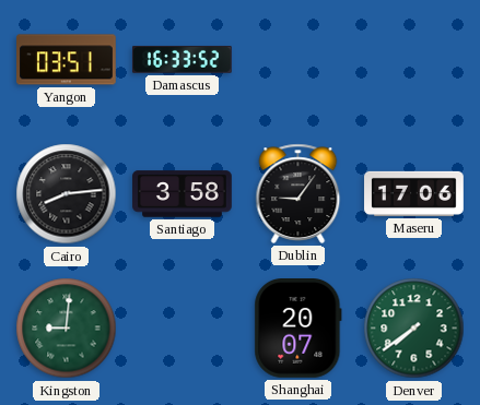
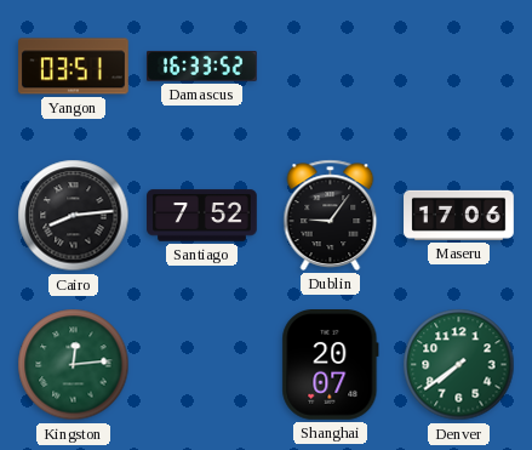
Santiago: 3:58 -> 7:52 (202, 216)
Kingston: 9:01 -> 12:14 (74, 365)
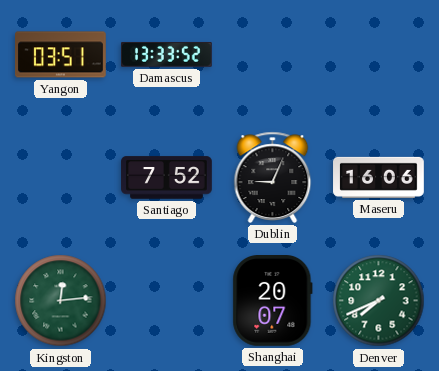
Damascus: 16:33 -> 13:33 (166, 54)
Cairo: 8:14 -> none (74, 216)
Dublin: 9:06 -> 9:04 (273, 177)
Maseru: 17:06 -> 16:06 (379, 177)
Denver: 7:39 -> 7:41 (379, 301)
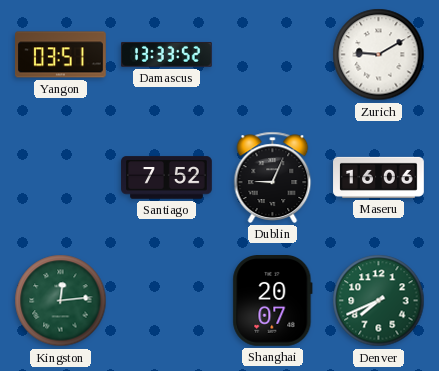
Zurich: none -> 9:10 (379, 55)
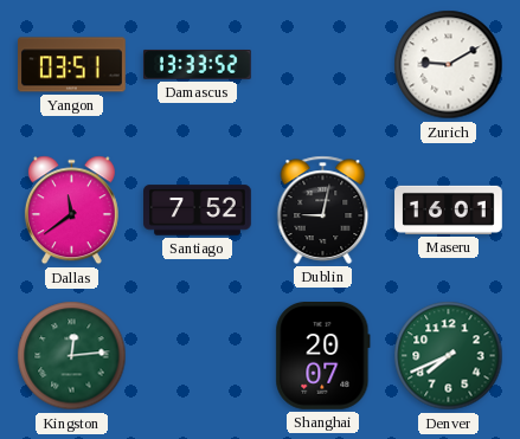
Dallas: none -> 11:39 (71, 211)
Dublin: 9:04 -> 9:02 (323, 209)
Maseru: 16:06 -> 16:01 (449, 209)
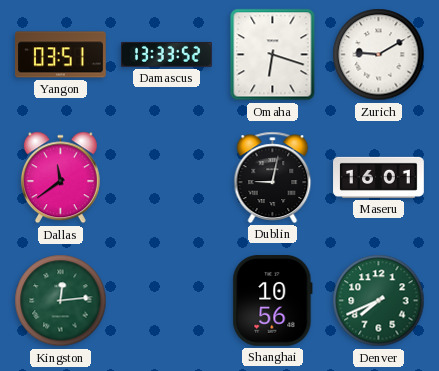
Omaha: none -> 6:18 (273, 55)
Santiago: 7:52 -> none (198, 211)
Shanghai: 20:07 -> 10:56 (273, 301)
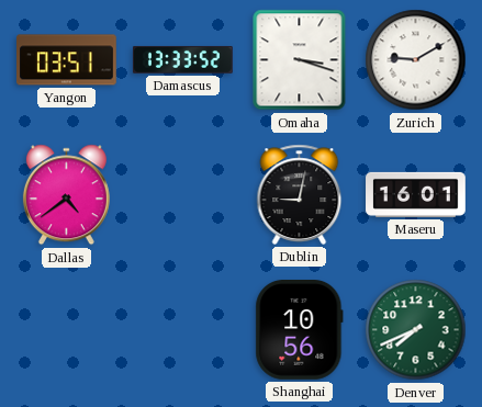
Omaha: 6:18 -> 3:18 (300, 60)
Dallas: 11:39 -> 4:39 (66, 195)
Kingston: 12:14 -> none (61, 301)
